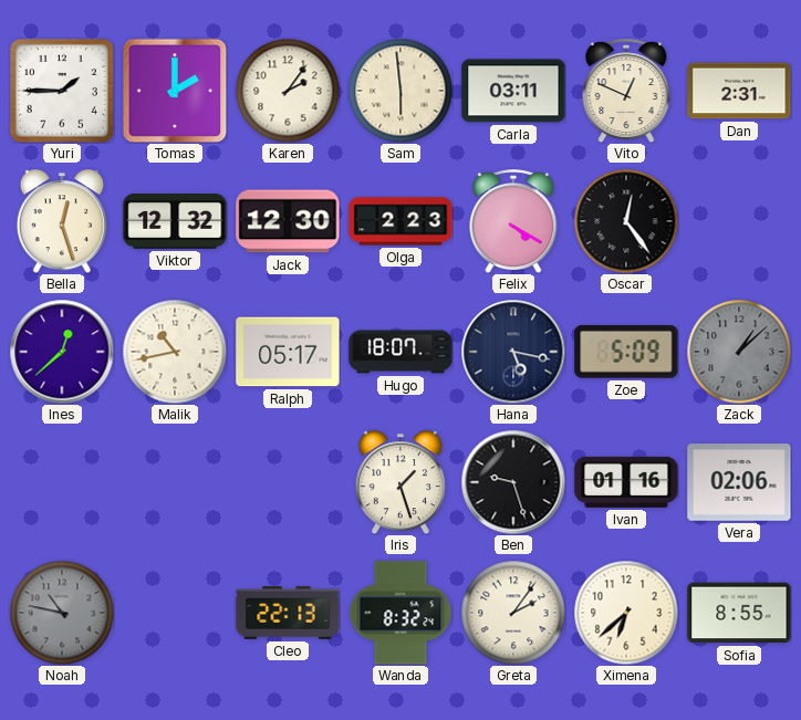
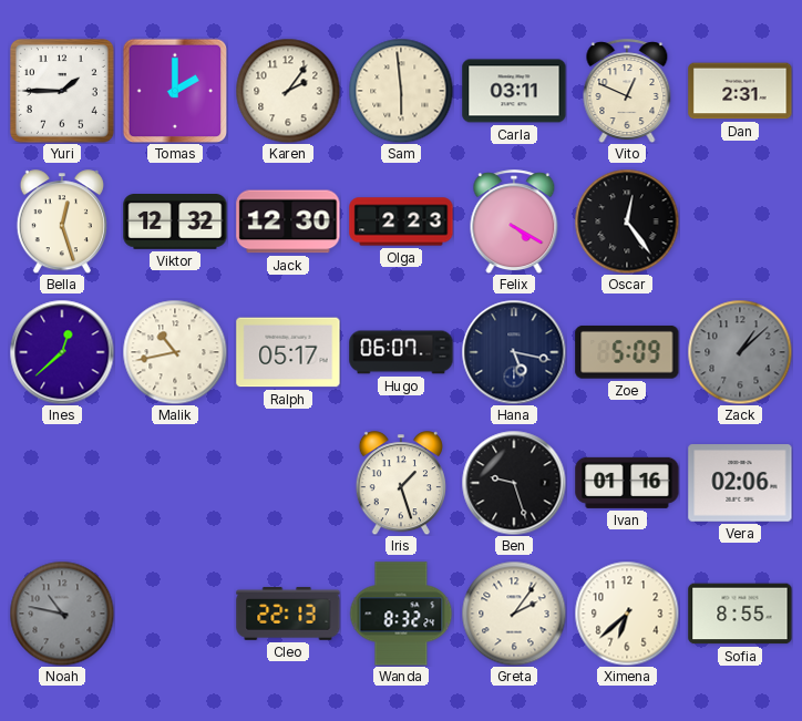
Hugo: 18:07 -> 06:07 (401, 352)
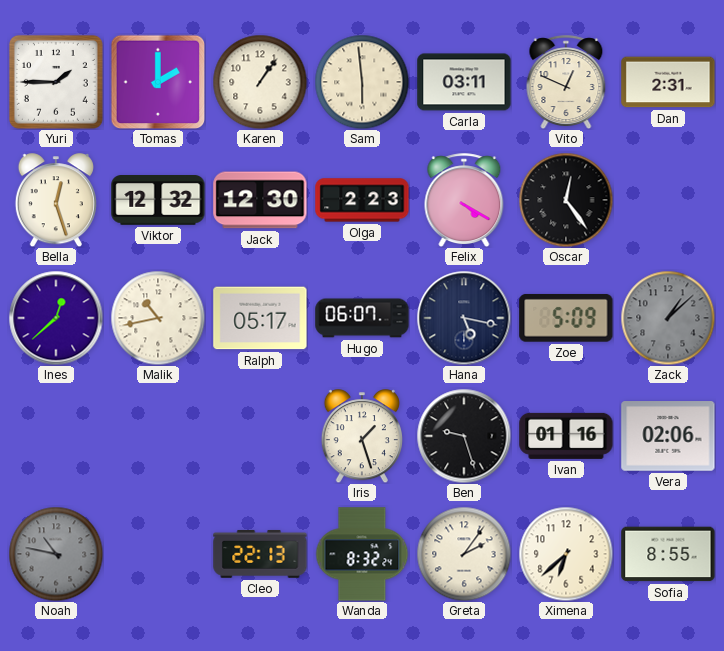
Karen: 2:06 -> 1:06 (260, 82)
